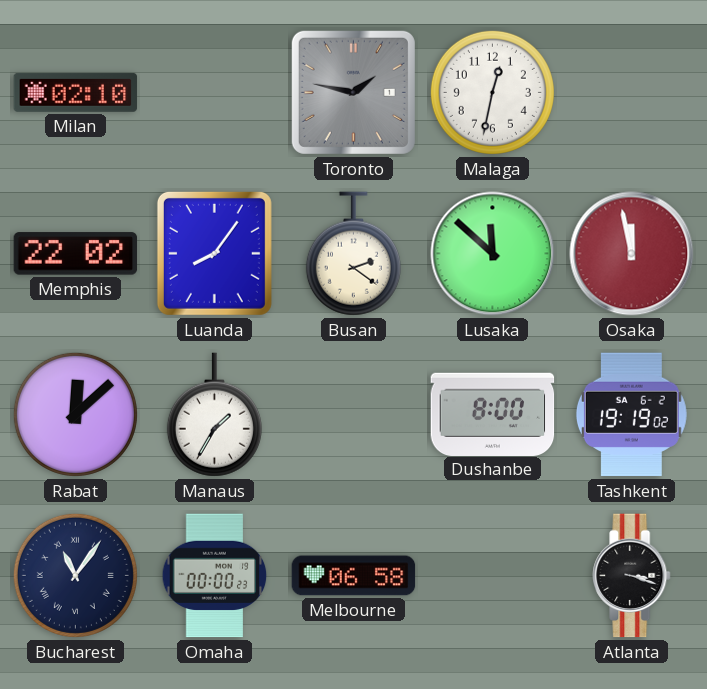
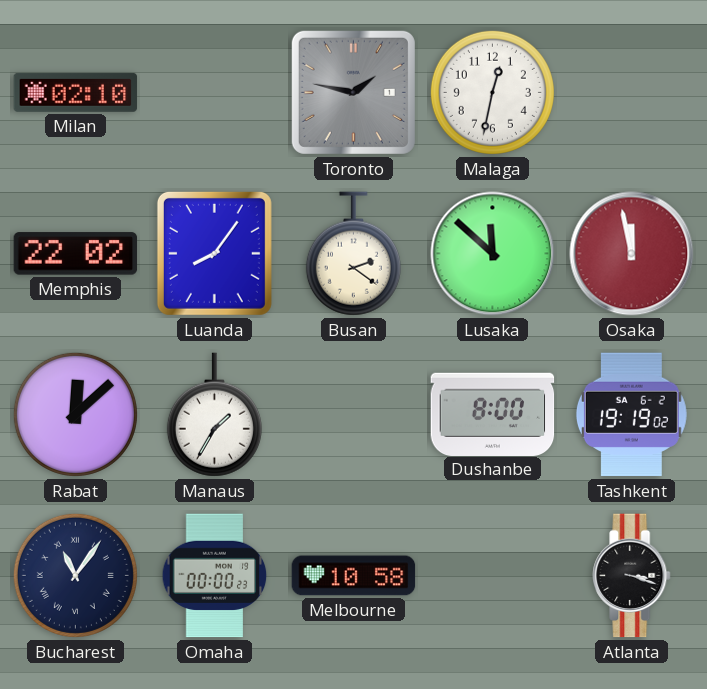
Melbourne: 06:58 -> 10:58 (354, 576)
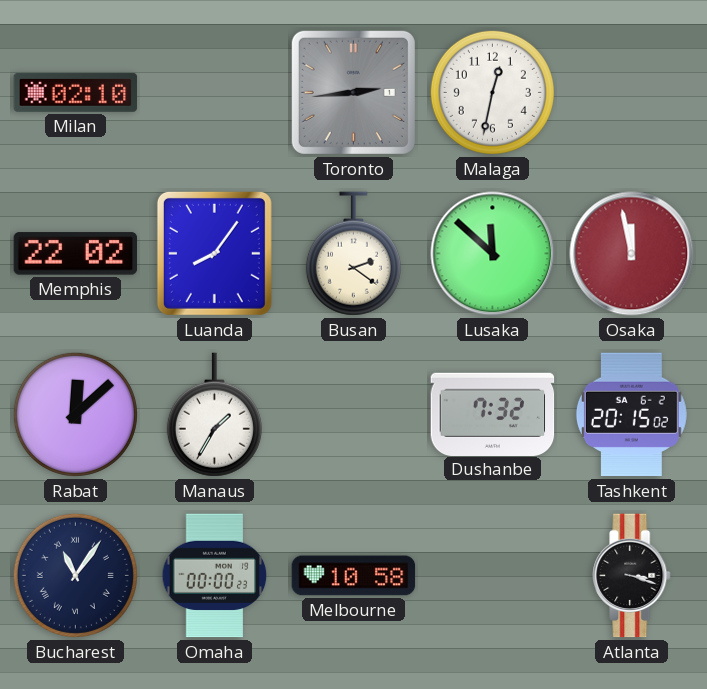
Toronto: 1:47 -> 2:44 (353, 92)
Dushanbe: 8:00 -> 7:32 (493, 414)
Tashkent: 19:19 -> 20:15 (631, 415)
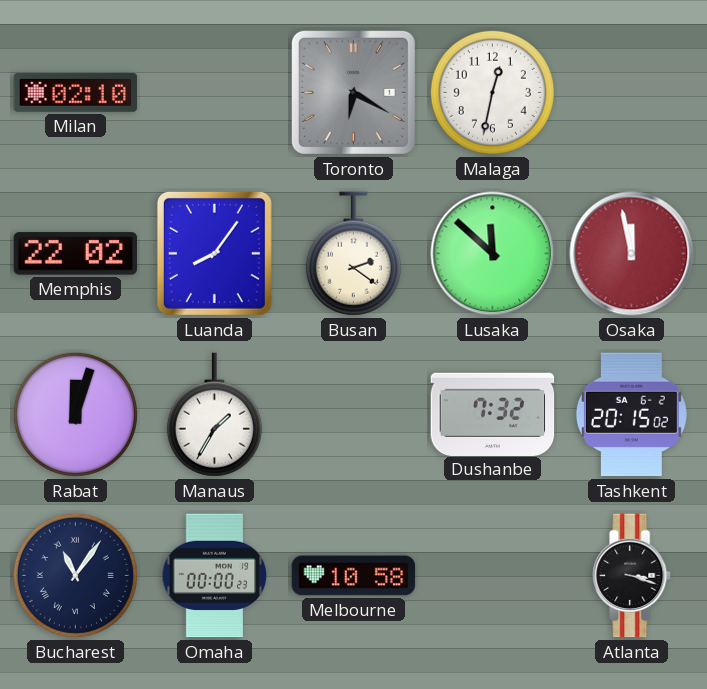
Toronto: 2:44 -> 6:20 (353, 92)
Rabat: 12:08 -> 12:03 (75, 414)
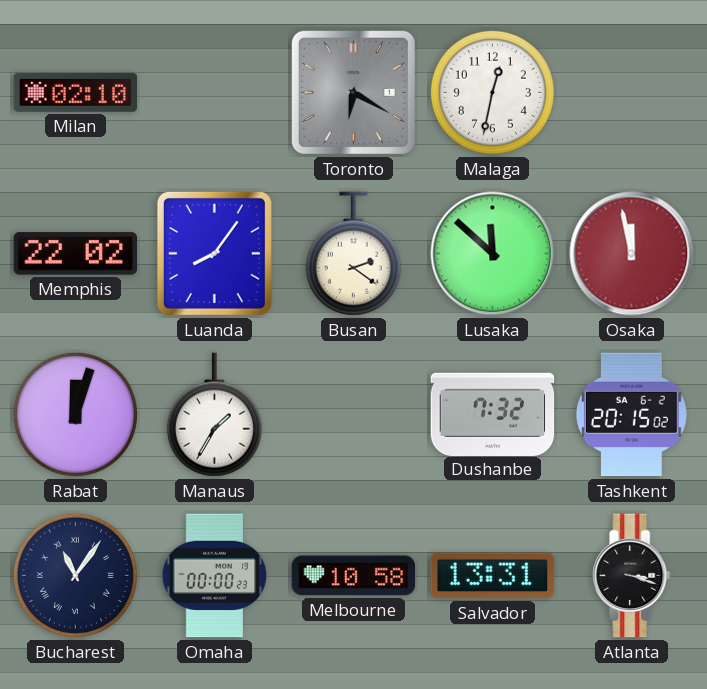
Salvador: none -> 13:31 (493, 576)
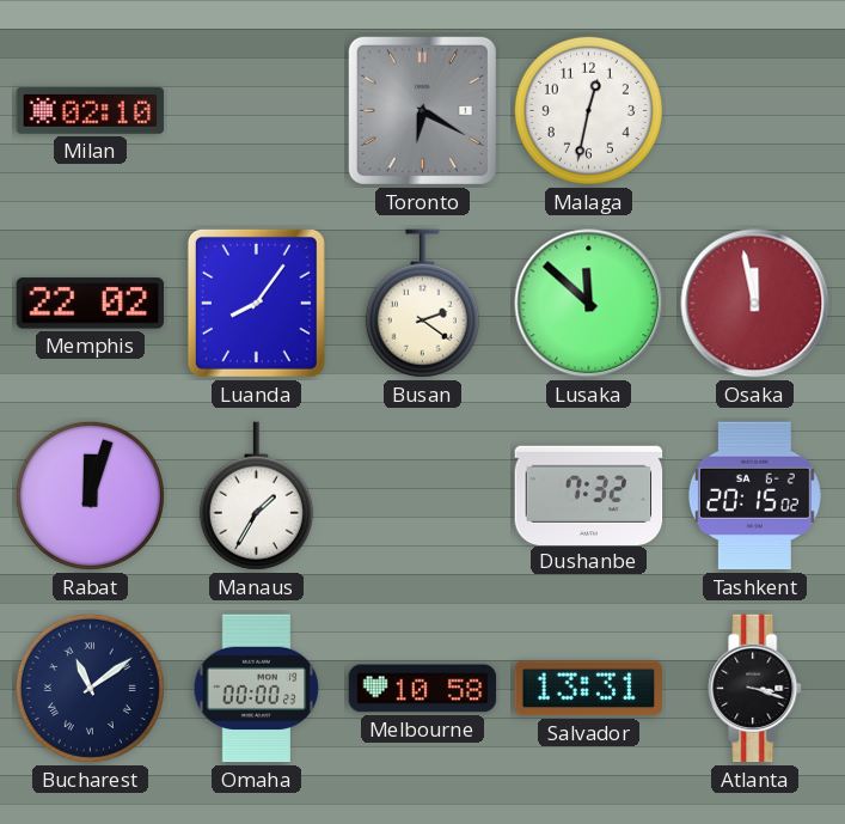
Bucharest: 11:06 -> 11:09 (90, 688)
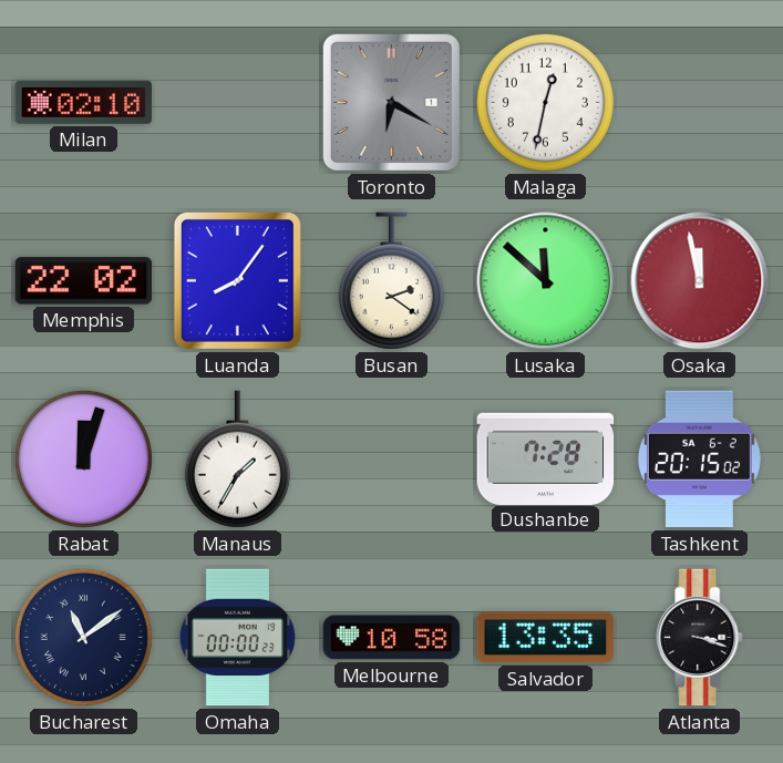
Dushanbe: 7:32 -> 7:28 (546, 458)
Salvador: 13:31 -> 13:35 (546, 638)
